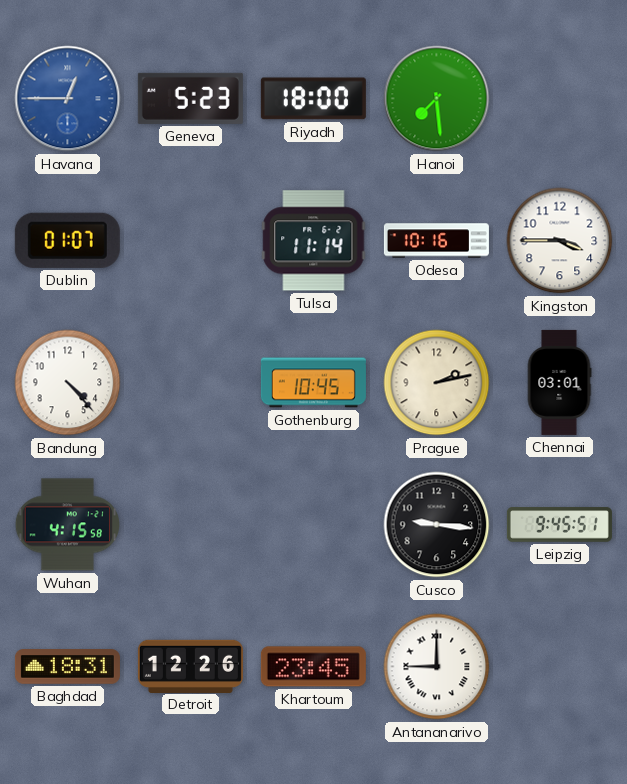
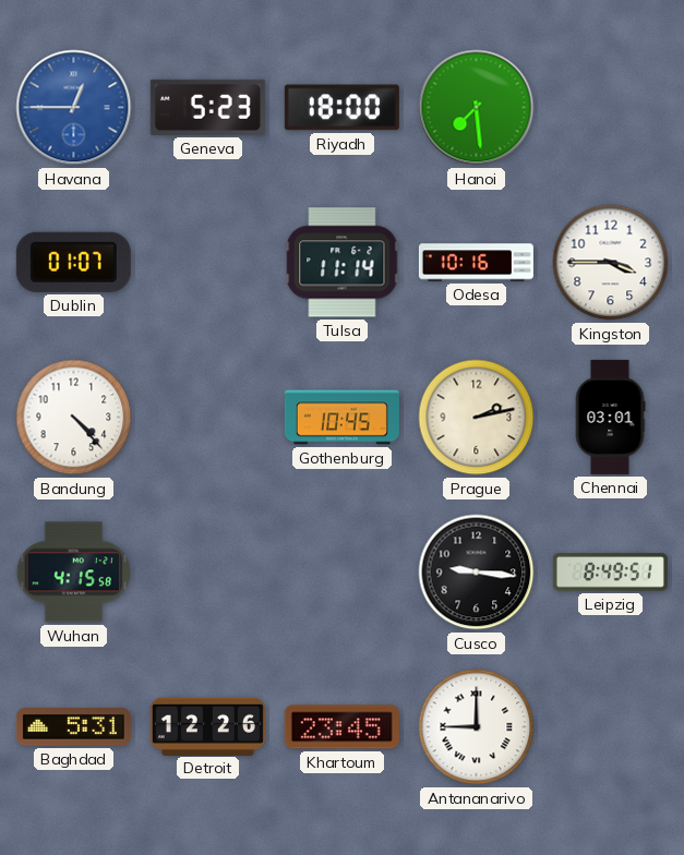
Leipzig: 9:45 -> 8:49 (610, 573)
Baghdad: 18:31 -> 5:31 (73, 727)
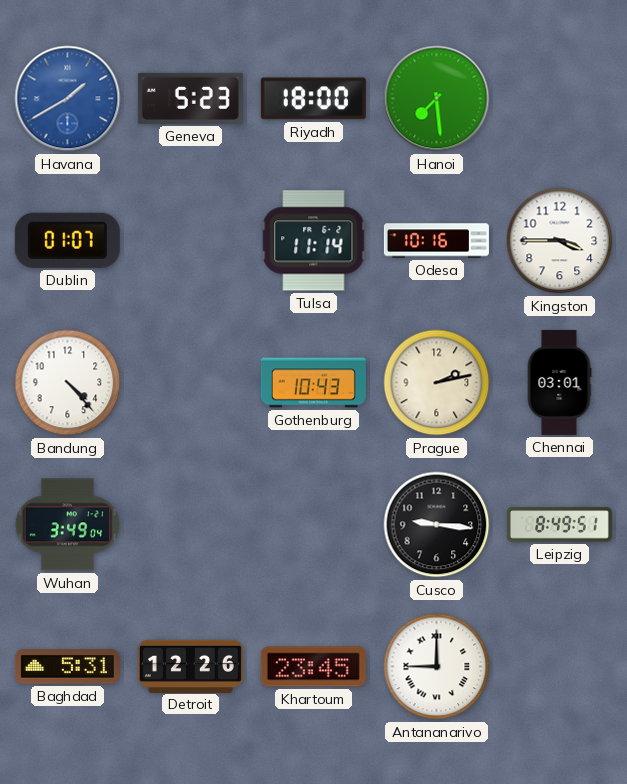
Havana: 12:45 -> 1:40 (68, 99)
Gothenburg: 10:45 -> 10:43 (313, 383)
Wuhan: 4:15 -> 3:49 (67, 525)
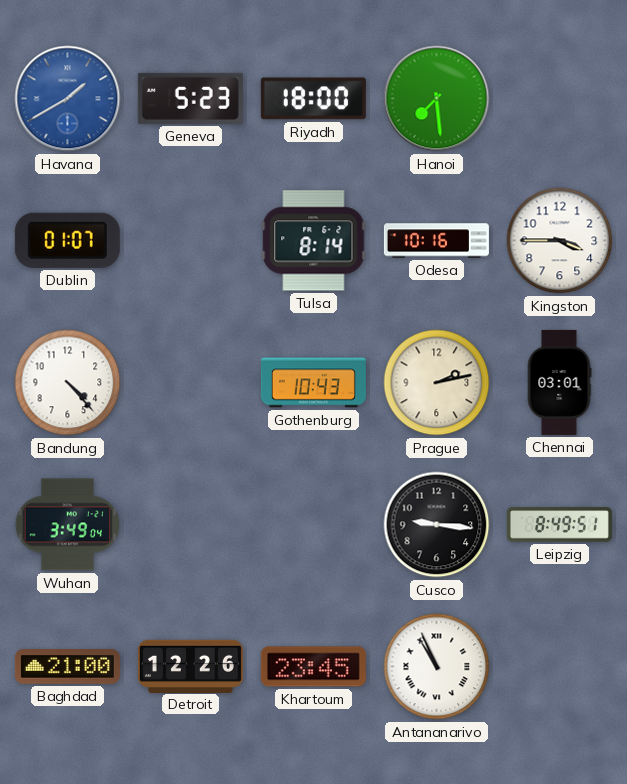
Tulsa: 11:14 -> 8:14 (314, 241)
Baghdad: 5:31 -> 21:00 (67, 667)
Antananarivo: 9:00 -> 10:56 (437, 667)
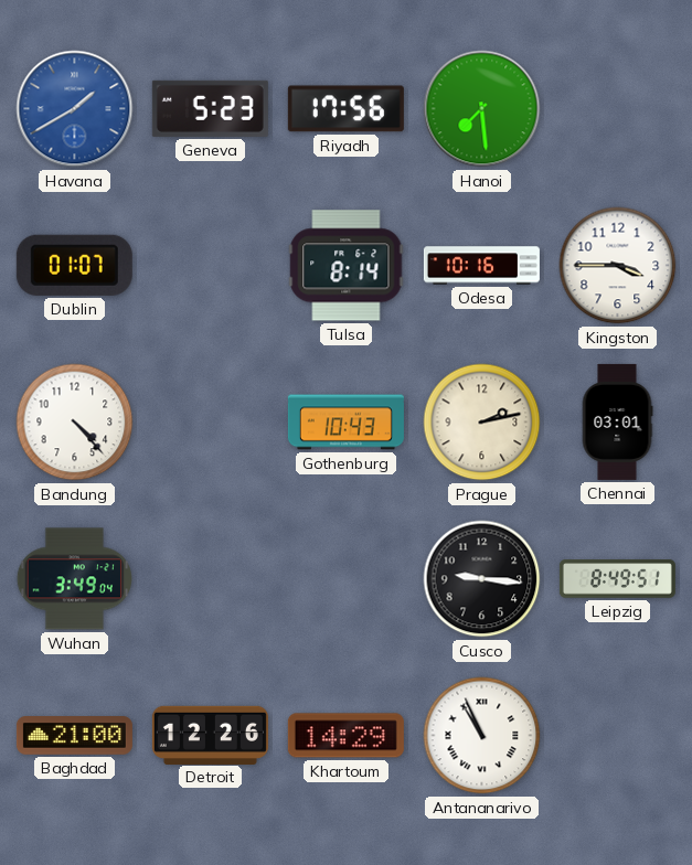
Riyadh: 18:00 -> 17:56 (345, 109)
Khartoum: 23:45 -> 14:29 (345, 736)
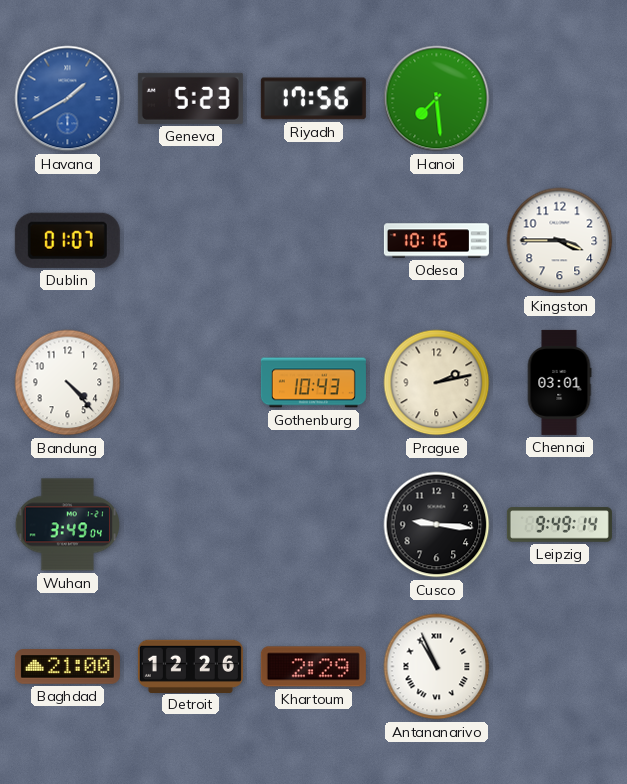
Tulsa: 8:14 -> none (347, 266)
Leipzig: 8:49 -> 9:49 (559, 525)
Khartoum: 14:29 -> 2:29 (313, 667)
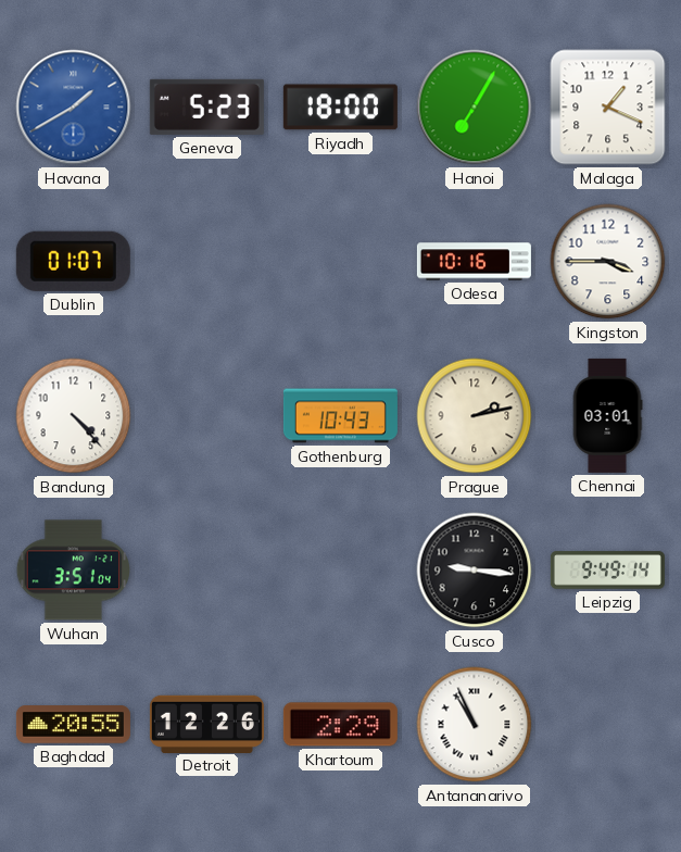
Riyadh: 17:56 -> 18:00 (340, 108)
Hanoi: 7:29 -> 7:05 (475, 108)
Malaga: none -> 1:19 (608, 108)
Wuhan: 3:49 -> 3:51 (73, 571)
Baghdad: 21:00 -> 20:55 (73, 725)
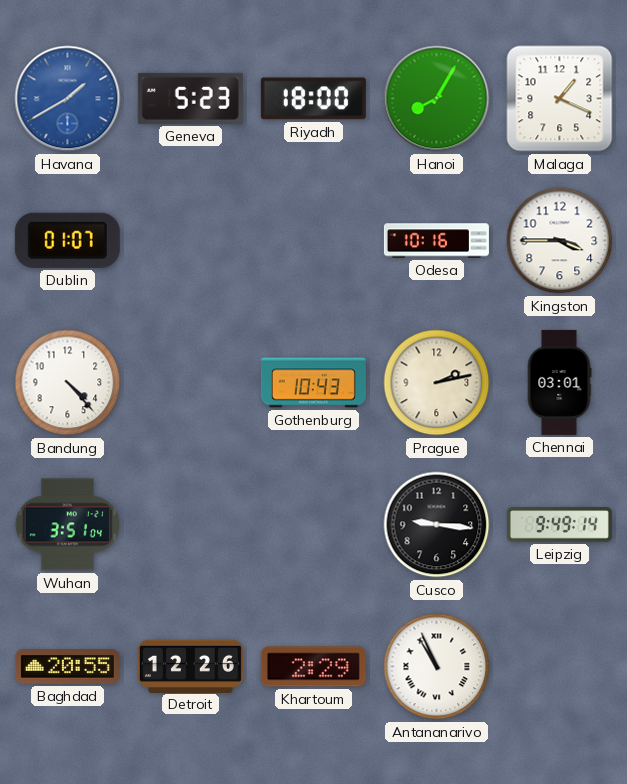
Hanoi: 7:05 -> 8:05 (437, 99)
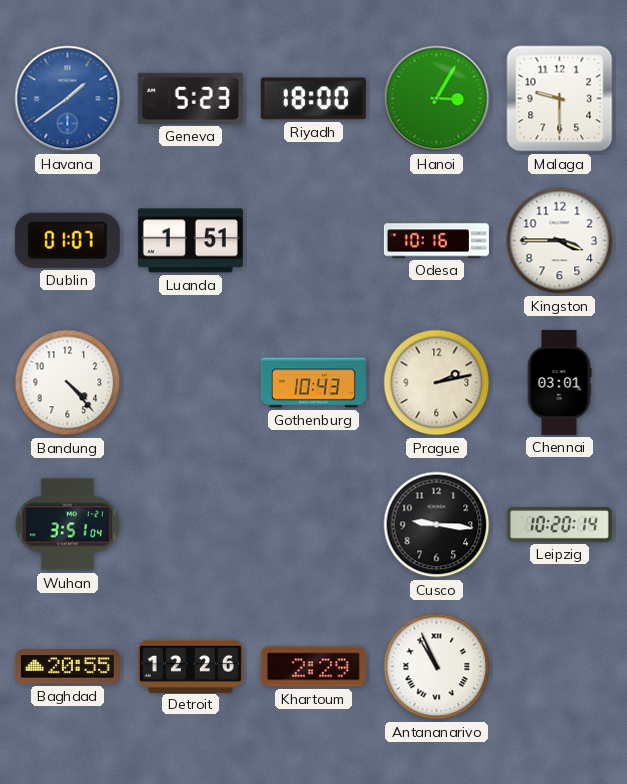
Havana: 1:40 -> 1:39 (68, 99)
Hanoi: 8:05 -> 3:05 (437, 99)
Malaga: 1:19 -> 9:30 (560, 99)
Luanda: none -> 1:51 (190, 241)
Leipzig: 9:49 -> 10:20 (559, 525)
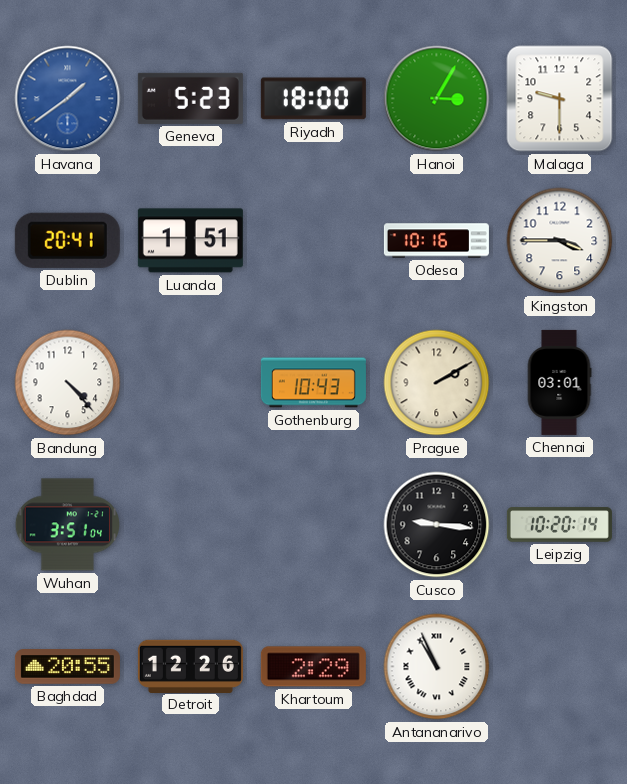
Dublin: 01:07 -> 20:41 (67, 240)
Prague: 2:13 -> 2:10 (437, 383)
